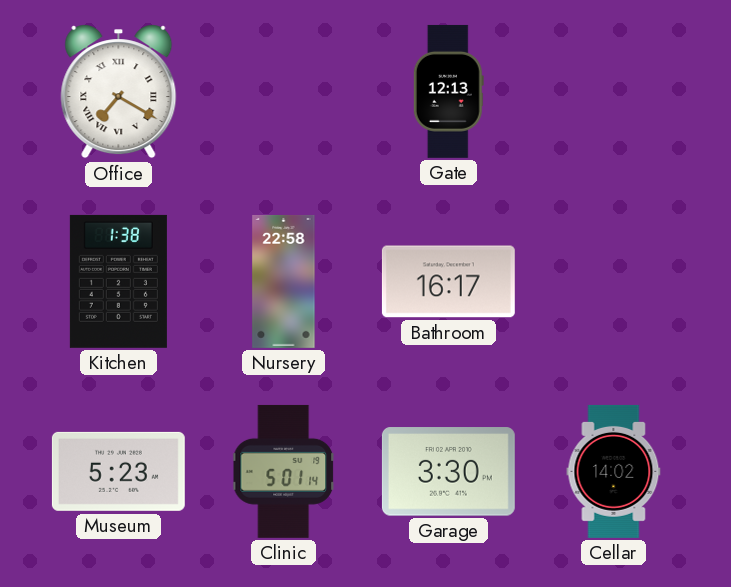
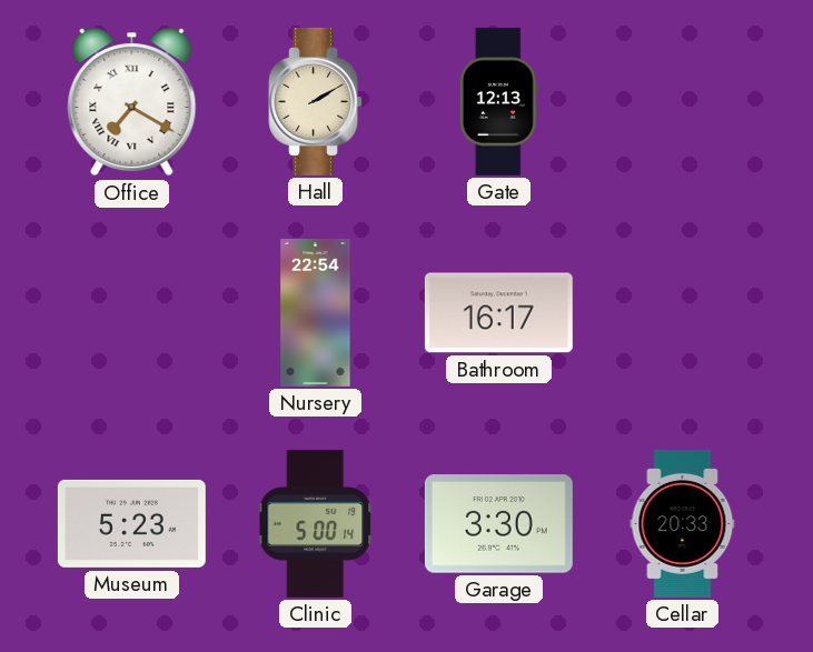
Hall: none -> 2:10 (315, 101)
Kitchen: 1:38 -> none (118, 281)
Nursery: 22:58 -> 22:54 (316, 312)
Clinic: 5:01 -> 5:00 (315, 523)
Cellar: 14:02 -> 20:33 (683, 523)
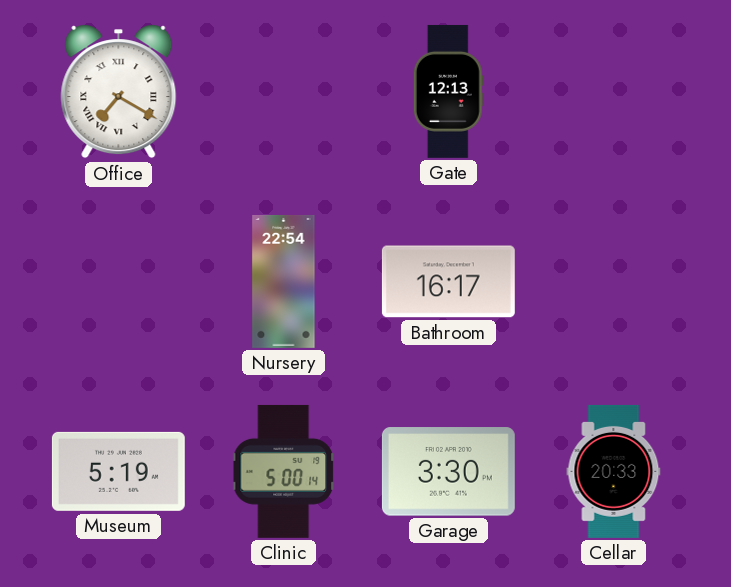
Hall: 2:10 -> none (315, 101)
Museum: 5:23 -> 5:19 (118, 471)
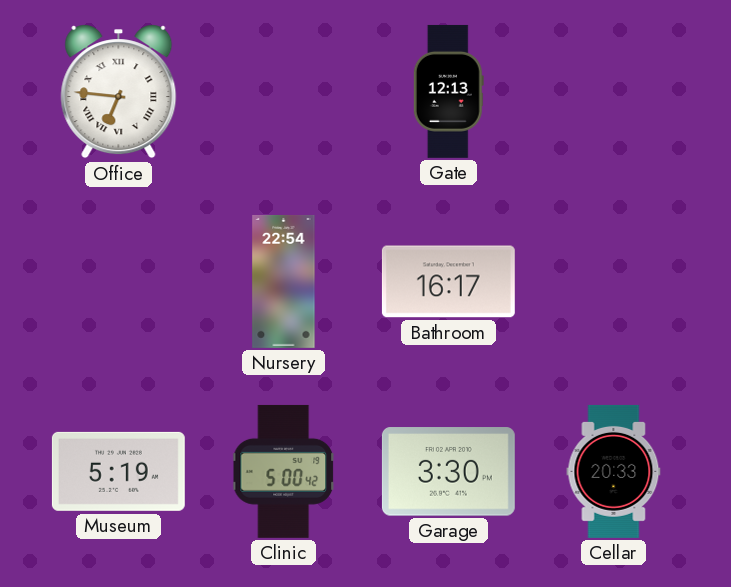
Office: 7:20 -> 6:46 (119, 92)
Clinic: 5:00:14 -> 5:00:42 (283, 471)
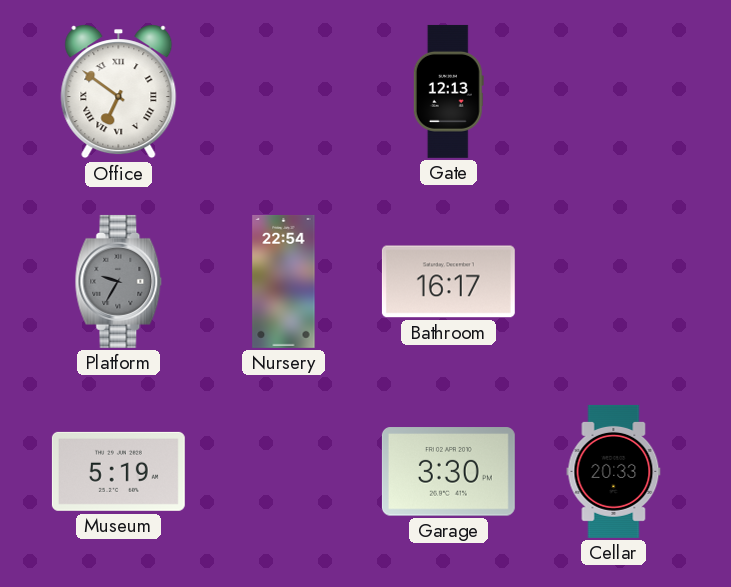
Office: 6:46 -> 6:51 (119, 92)
Platform: none -> 9:35 (119, 281)
Clinic: 5:00 -> none (283, 471)
